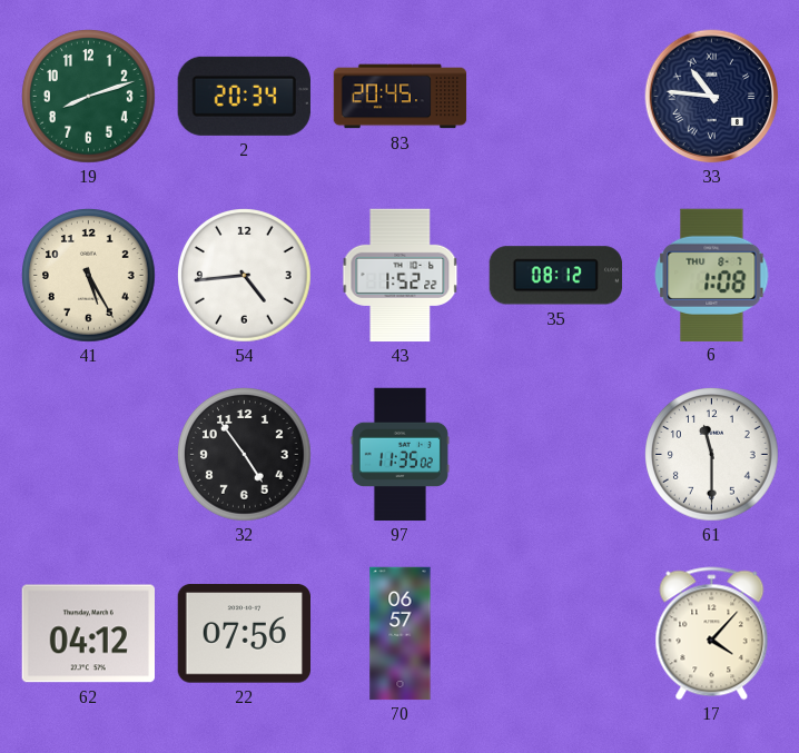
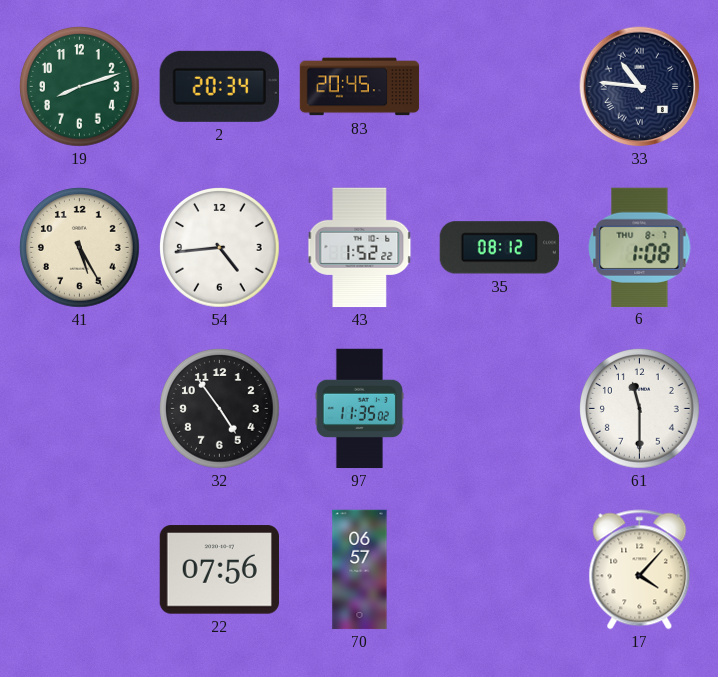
62: 04:12 -> none (88, 634)
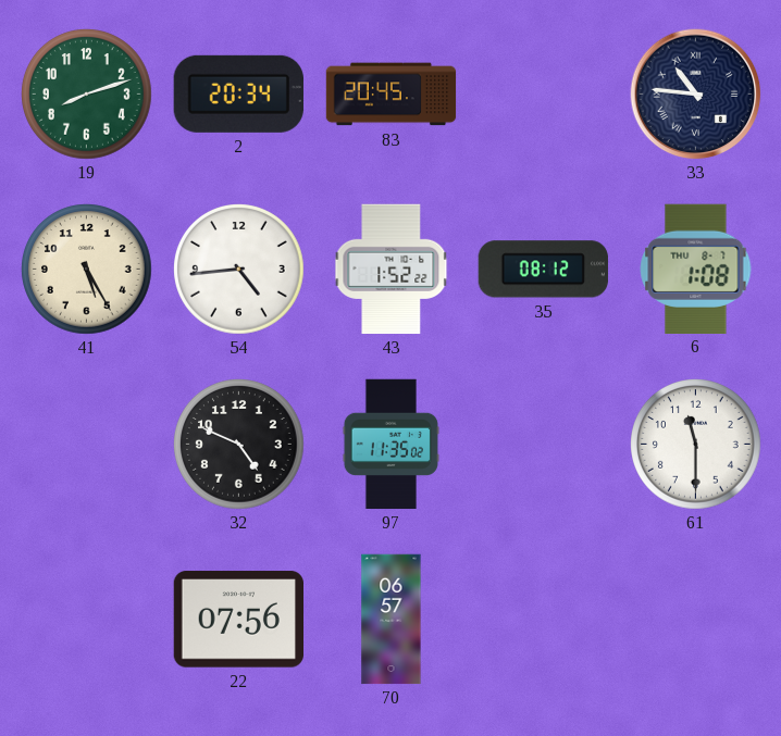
32: 4:54 -> 4:49 (239, 445)
17: 4:07 -> none (640, 570)
